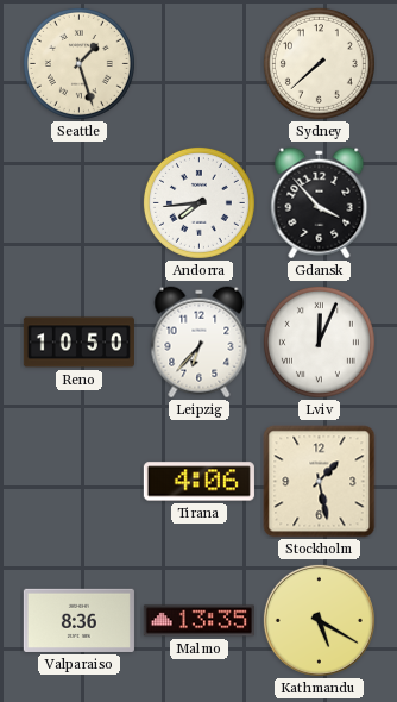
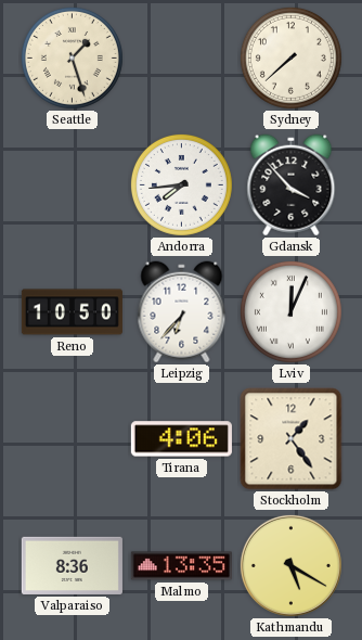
Stockholm: 1:28 -> 1:24 (292, 439)
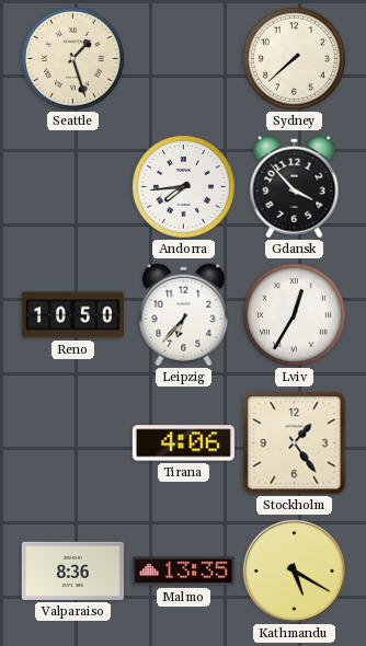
Lviv: 12:04 -> 12:35 (294, 314)
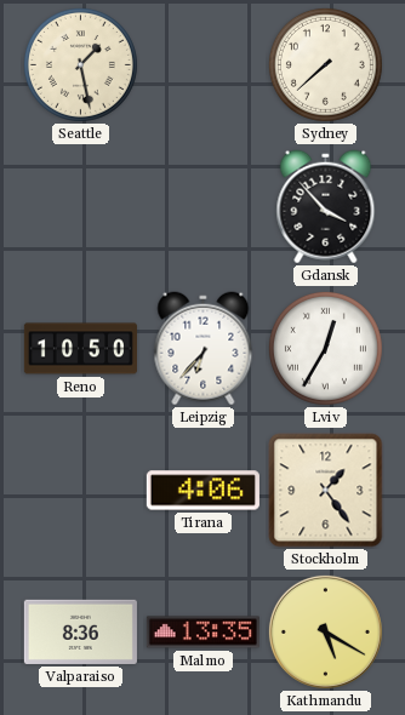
Seattle: 1:27 -> 1:28 (80, 64)
Andorra: 7:44 -> none (183, 186)
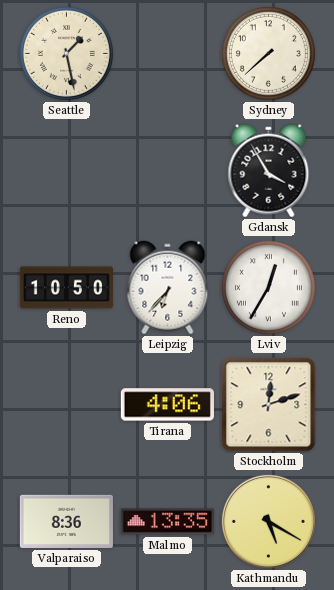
Gdansk: 3:53 -> 3:55 (269, 171)
Stockholm: 1:24 -> 12:12 (269, 405)
